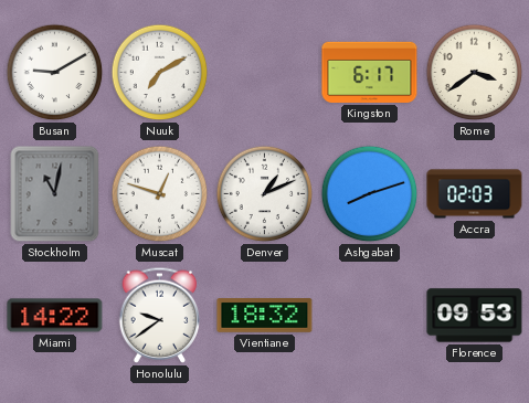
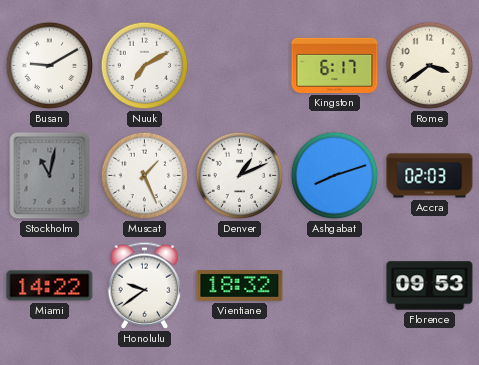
Muscat: 12:48 -> 1:26 (145, 176)
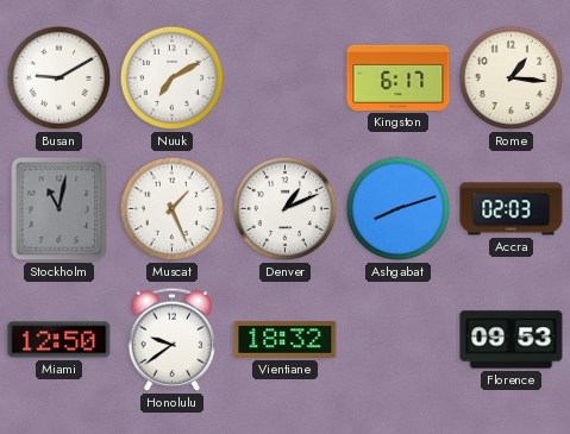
Rome: 3:39 -> 1:16 (512, 78)
Miami: 14:22 -> 12:50 (59, 340)
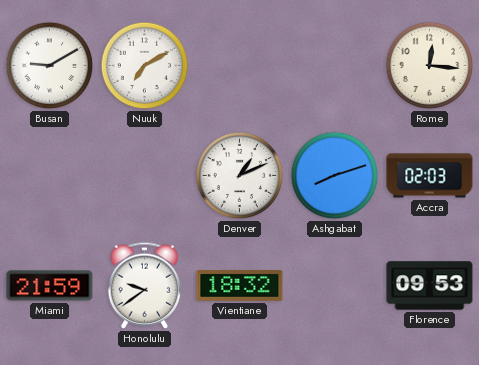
Kingston: 6:17 -> none (399, 77)
Rome: 1:16 -> 12:16 (430, 66)
Stockholm: 11:02 -> none (59, 209)
Muscat: 1:26 -> none (173, 209)
Miami: 12:50 -> 21:59 (50, 286)
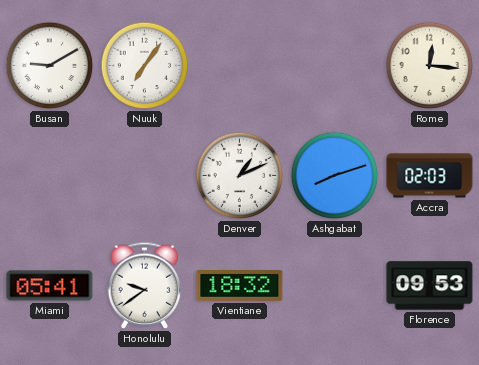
Nuuk: 7:10 -> 7:06 (145, 66)
Miami: 21:59 -> 05:41 (50, 286)
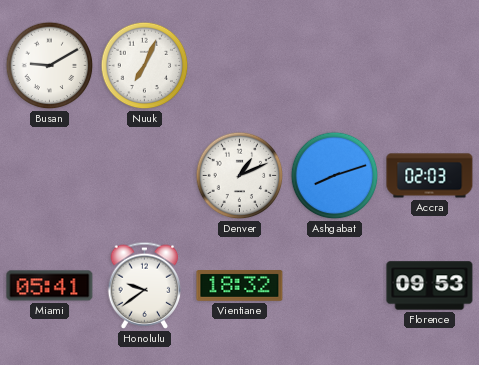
Nuuk: 7:06 -> 7:04 (145, 66)
Rome: 12:16 -> none (430, 66)
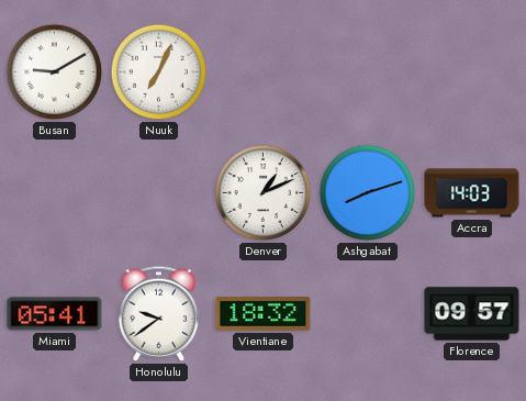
Accra: 02:03 -> 14:03 (472, 193)
Florence: 09:53 -> 09:57 (472, 314)
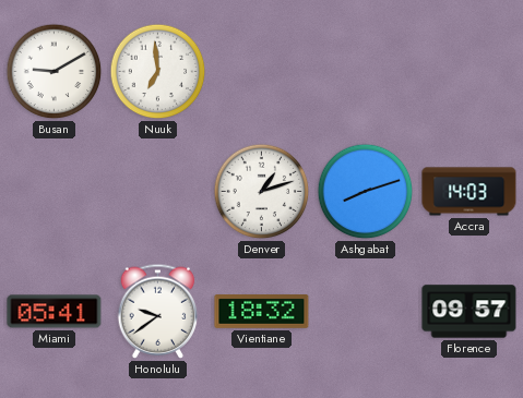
Nuuk: 7:04 -> 6:59 (158, 72)
Denver: 1:11 -> 1:12 (262, 192)
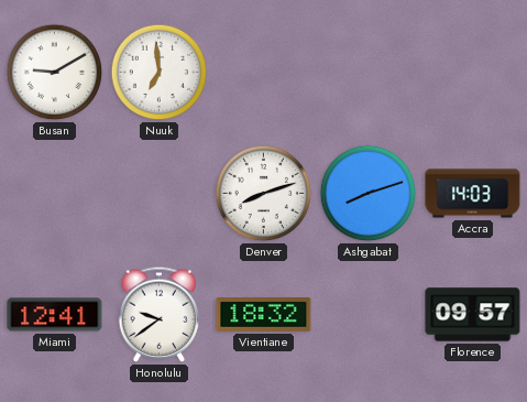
Denver: 1:12 -> 8:12 (264, 194)
Miami: 05:41 -> 12:41 (55, 315)
